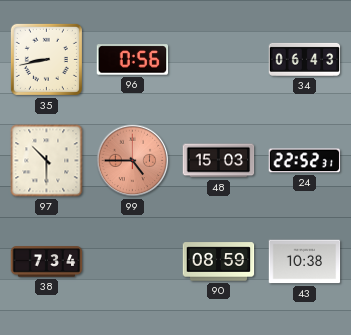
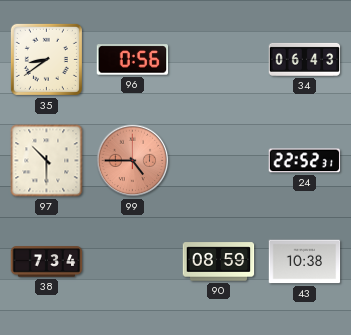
35: 8:43 -> 8:39 (46, 59)
48: 15:03 -> none (219, 161)
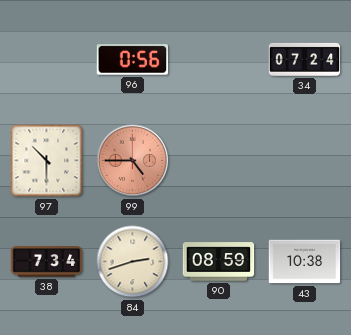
35: 8:39 -> none (46, 59)
34: 06:43 -> 07:24 (305, 59)
24: 22:52 -> none (305, 161)
84: none -> 2:42 (133, 262)
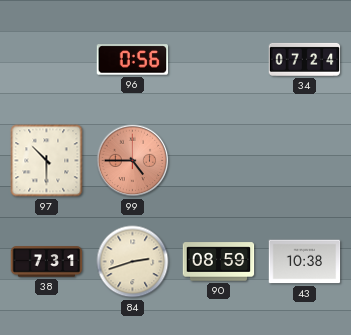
38: 7:34 -> 7:31 (47, 262)
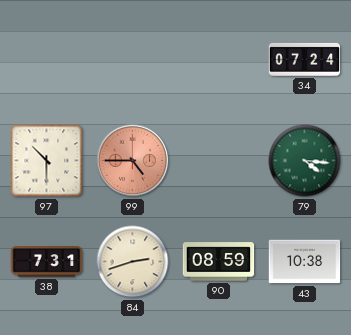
96: 0:56 -> none (133, 60)
79: none -> 4:16 (305, 161)
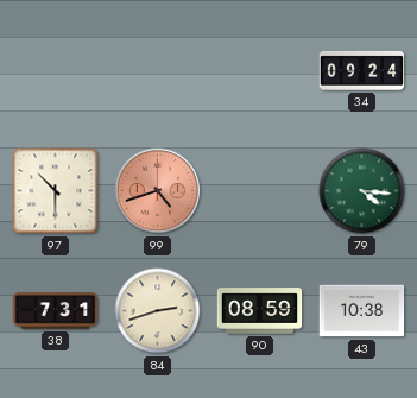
34: 07:24 -> 09:24 (362, 70)
99: 4:45 -> 4:42 (158, 191)
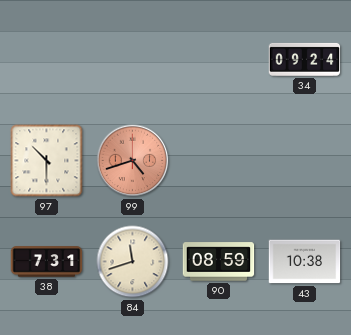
79: 4:16 -> none (362, 191)
84: 2:42 -> 11:42 (133, 262)
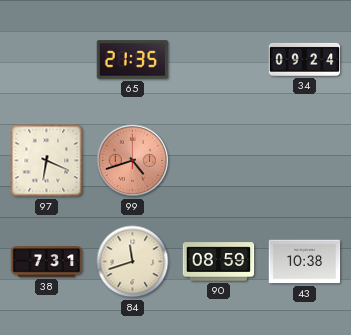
65: none -> 21:35 (133, 60)
97: 10:30 -> 6:19 (47, 161)
